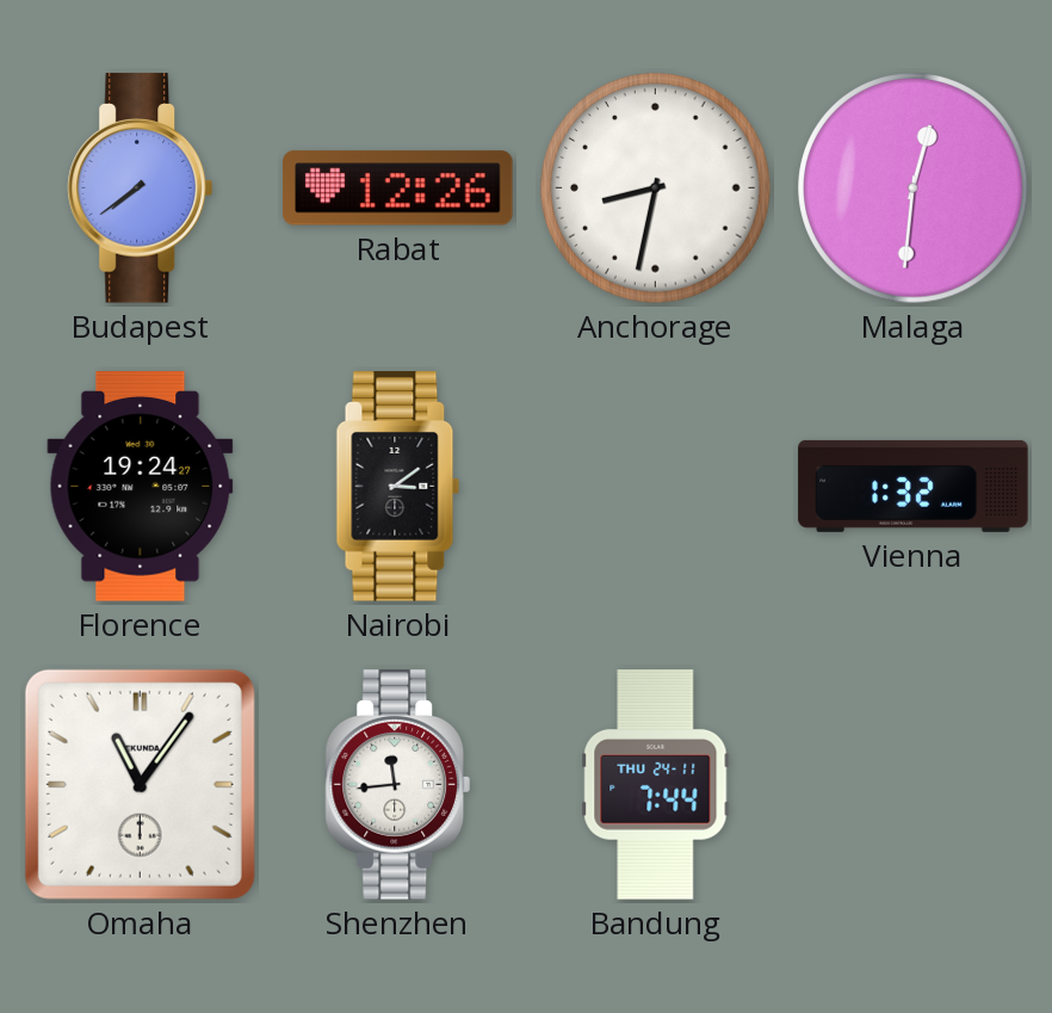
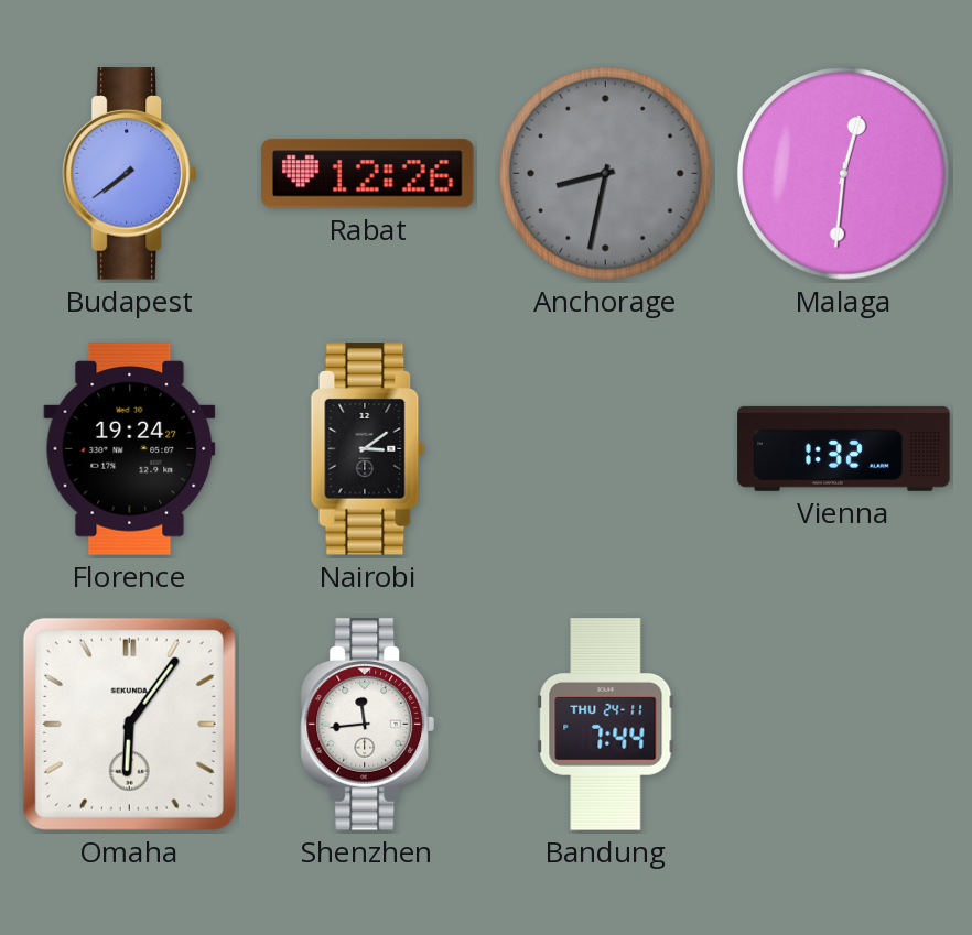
Anchorage dial: white -> grey (606, 174)
Omaha: 11:06 -> 6:06 (129, 724)
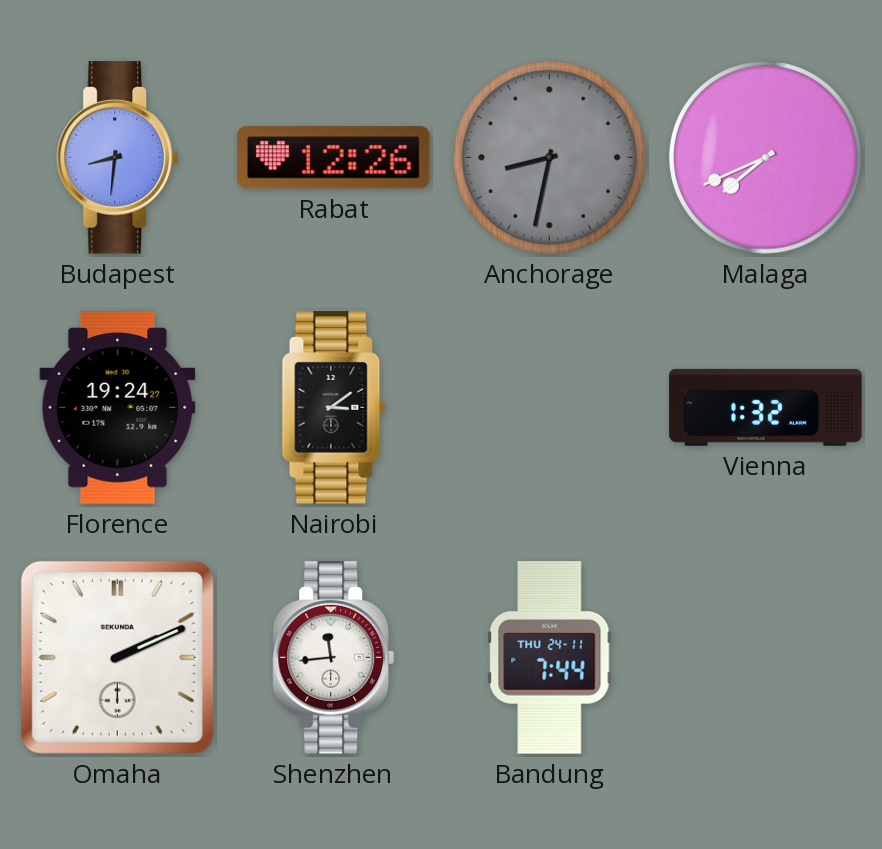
Budapest: 7:39 -> 8:31 (118, 158)
Malaga: 12:31 -> 7:41 (766, 158)
Omaha: 6:06 -> 2:11 (117, 657)
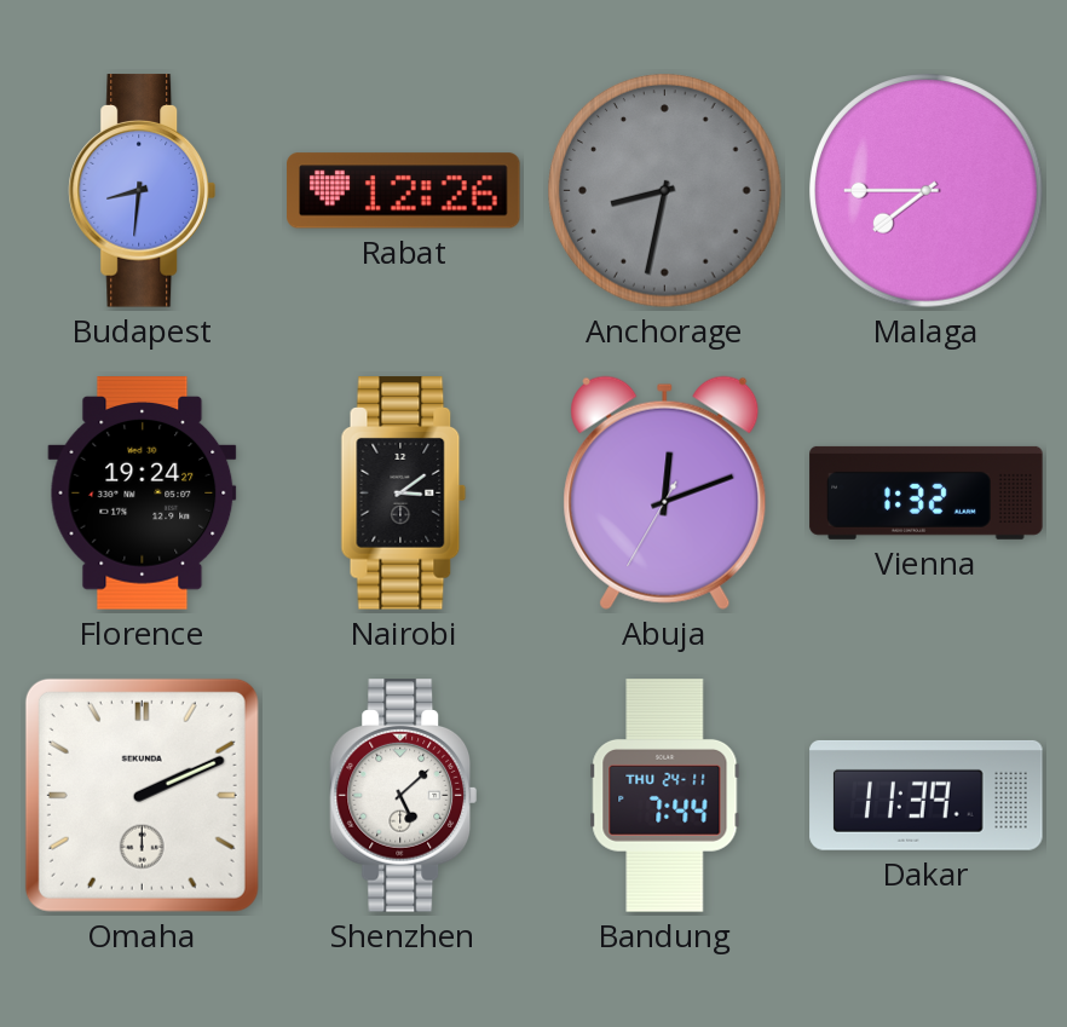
Malaga: 7:41 -> 7:45 (927, 191)
Abuja: none -> 12:11 (665, 492)
Shenzhen: 11:44 -> 5:08 (404, 796)
Dakar: none -> 11:39 (927, 795)
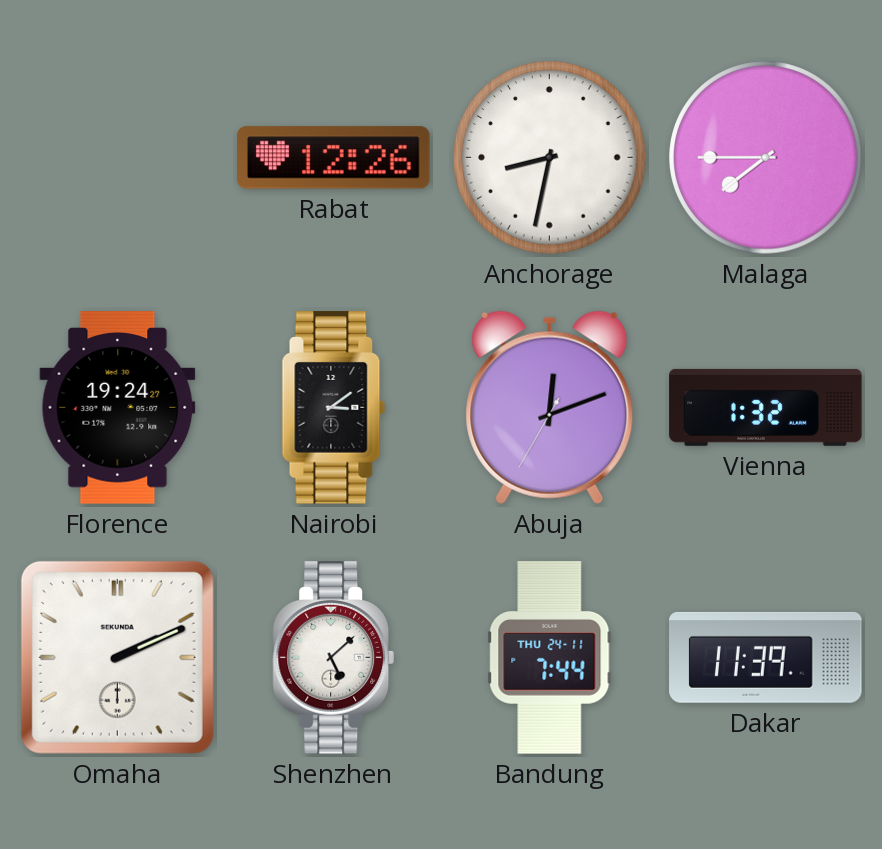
Budapest: 8:31 -> none (143, 191)
Anchorage dial: grey -> white (550, 158)
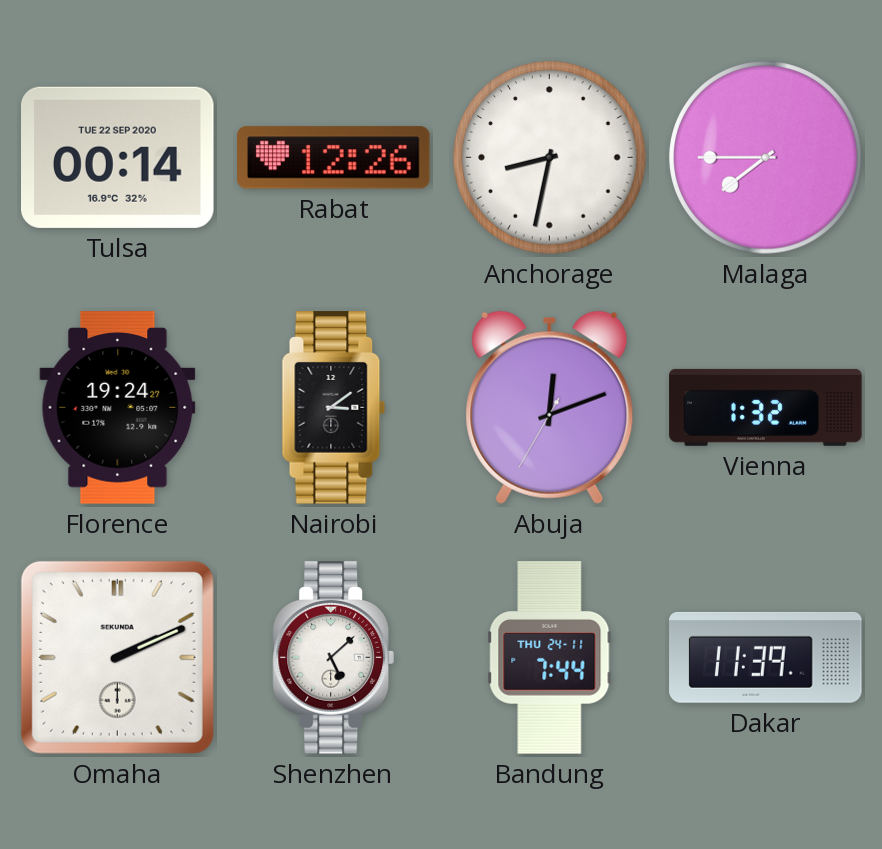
Tulsa: none -> 00:14 (118, 157)
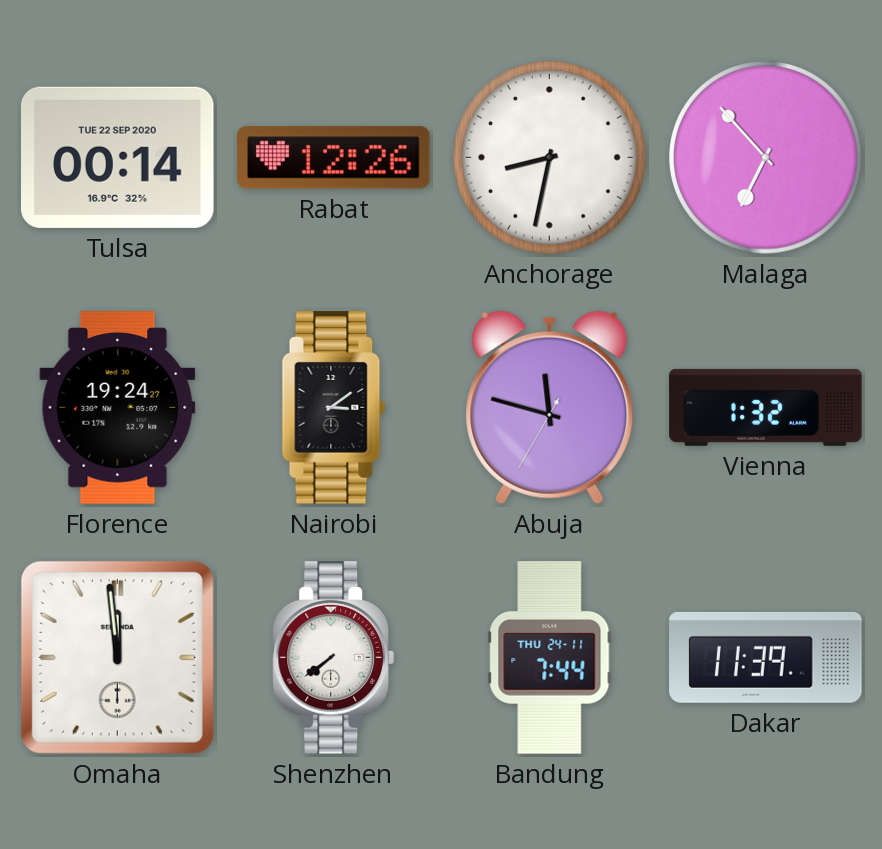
Malaga: 7:45 -> 6:53 (766, 158)
Abuja: 12:11 -> 11:47 (550, 407)
Omaha: 2:11 -> 11:59 (117, 657)
Shenzhen: 5:08 -> 7:39 (334, 658)
